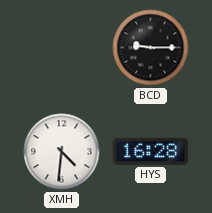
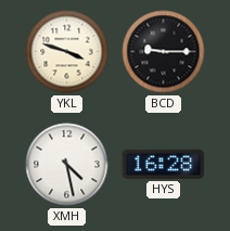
YKL: none -> 3:48 (67, 52)
XMH: 4:31 -> 4:28 (67, 165)
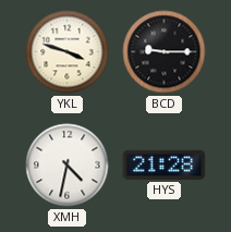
XMH: 4:28 -> 4:32 (68, 166)
HYS: 16:28 -> 21:28 (165, 164)
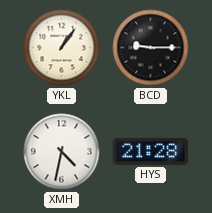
YKL: 3:48 -> 1:06 (62, 48)
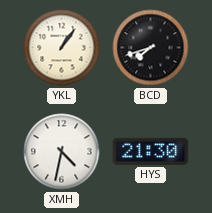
BCD: 9:15 -> 7:42 (151, 48)
HYS: 21:28 -> 21:30 (151, 151)
